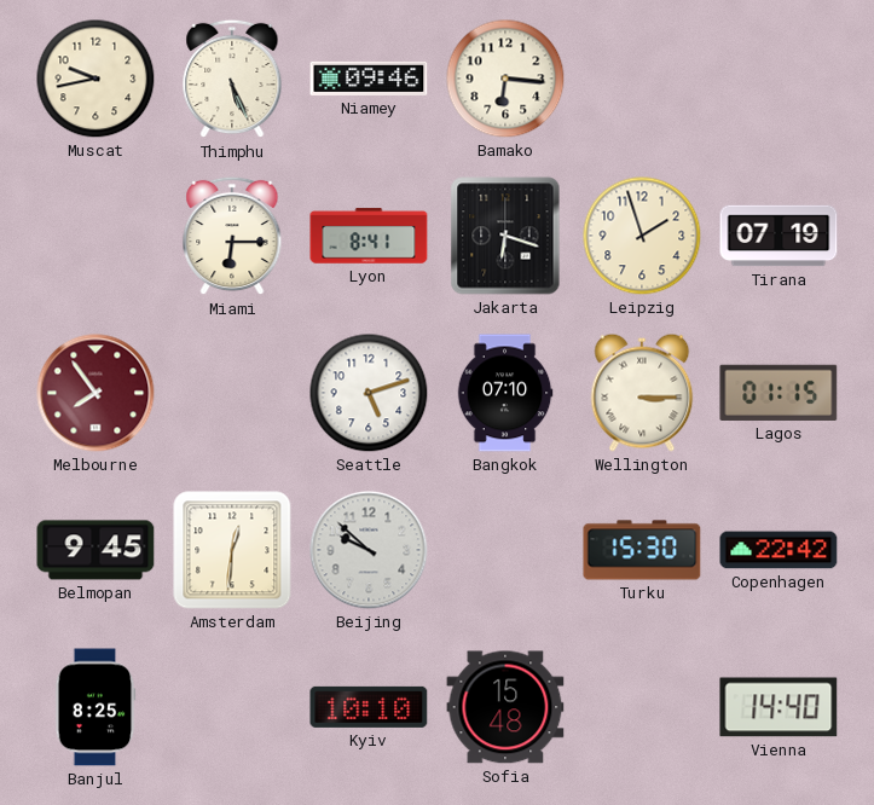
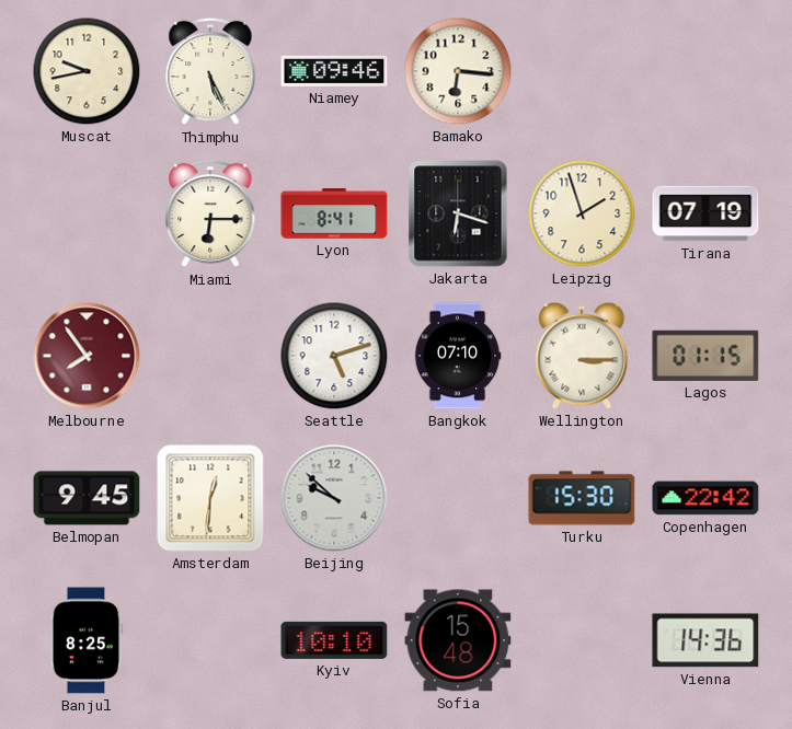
Vienna: 14:40 -> 14:36 (705, 640)
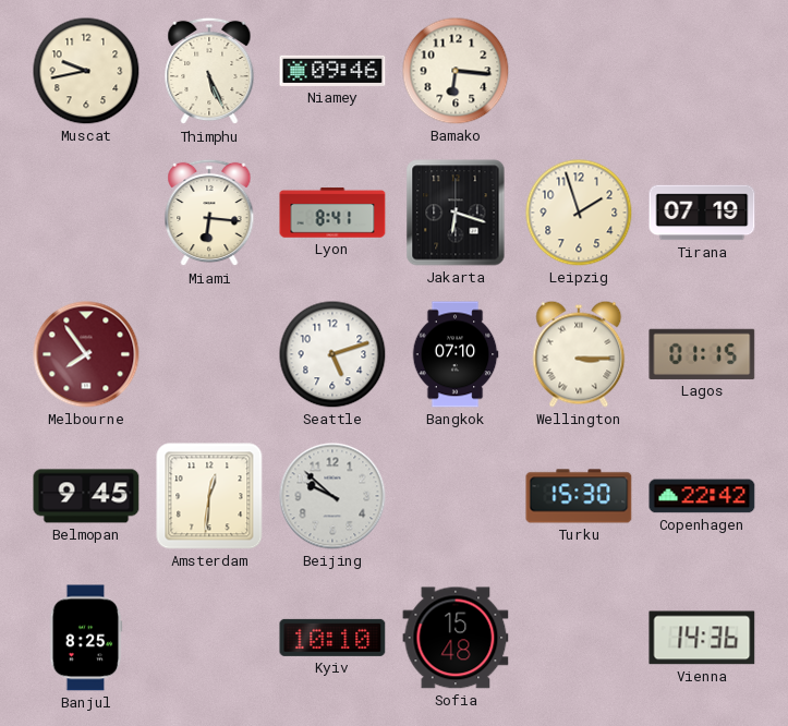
Miami: 6:15 -> 6:16 (209, 213)
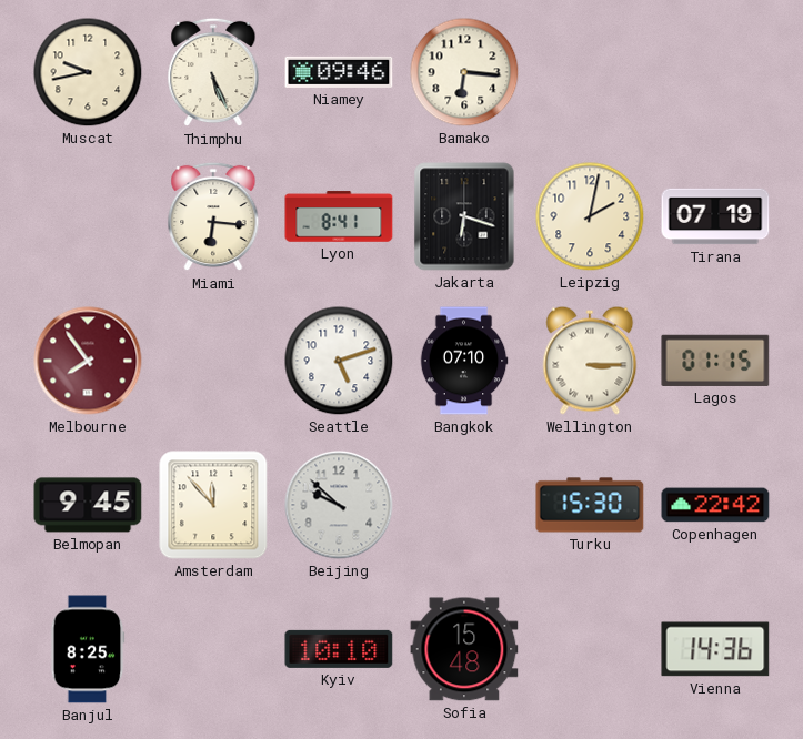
Leipzig: 1:57 -> 2:02 (590, 216)
Amsterdam: 12:31 -> 11:53 (213, 505)
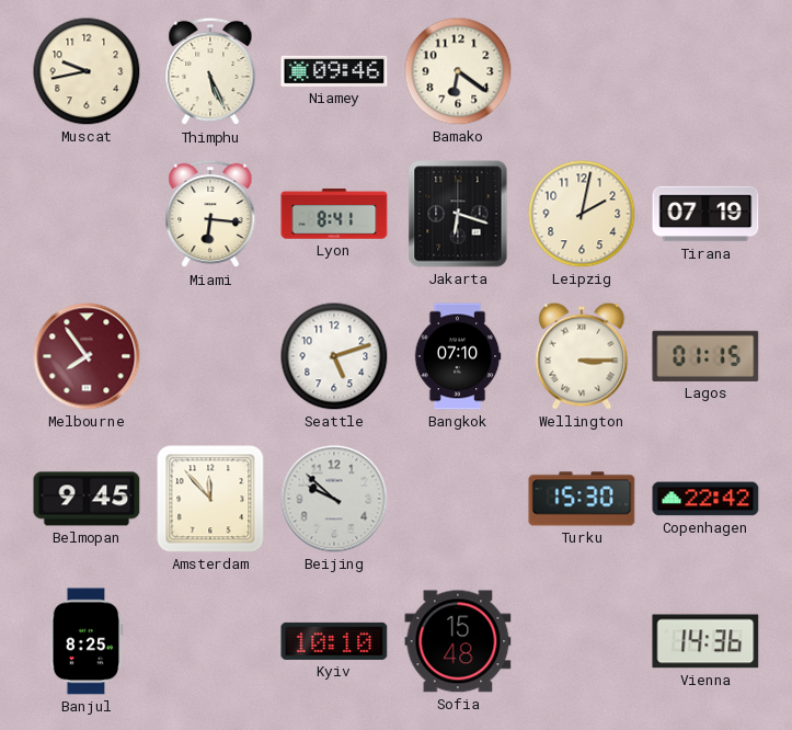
Bamako: 6:16 -> 6:21 (458, 71)
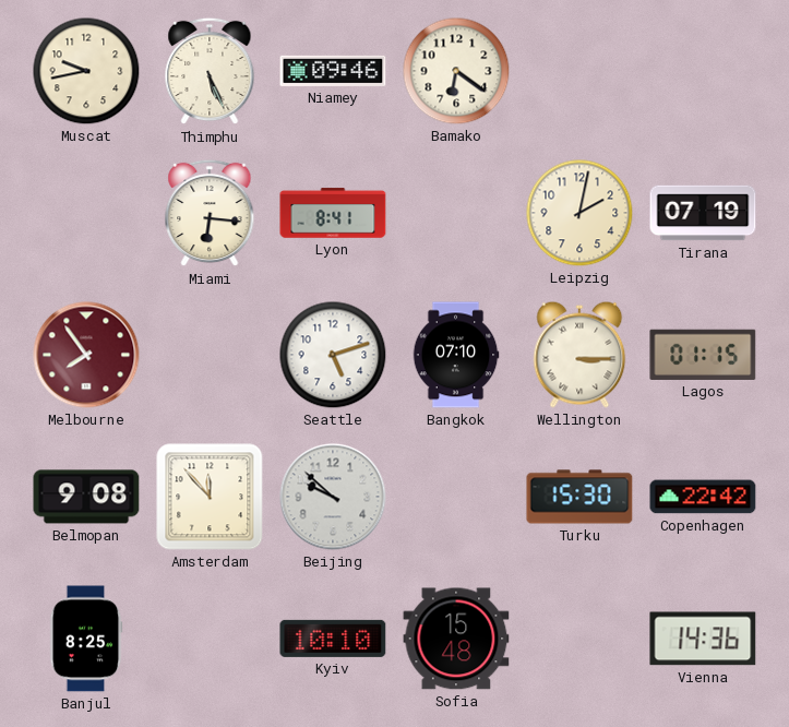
Jakarta: 6:18 -> none (458, 214)
Belmopan: 9:45 -> 9:08 (86, 497)
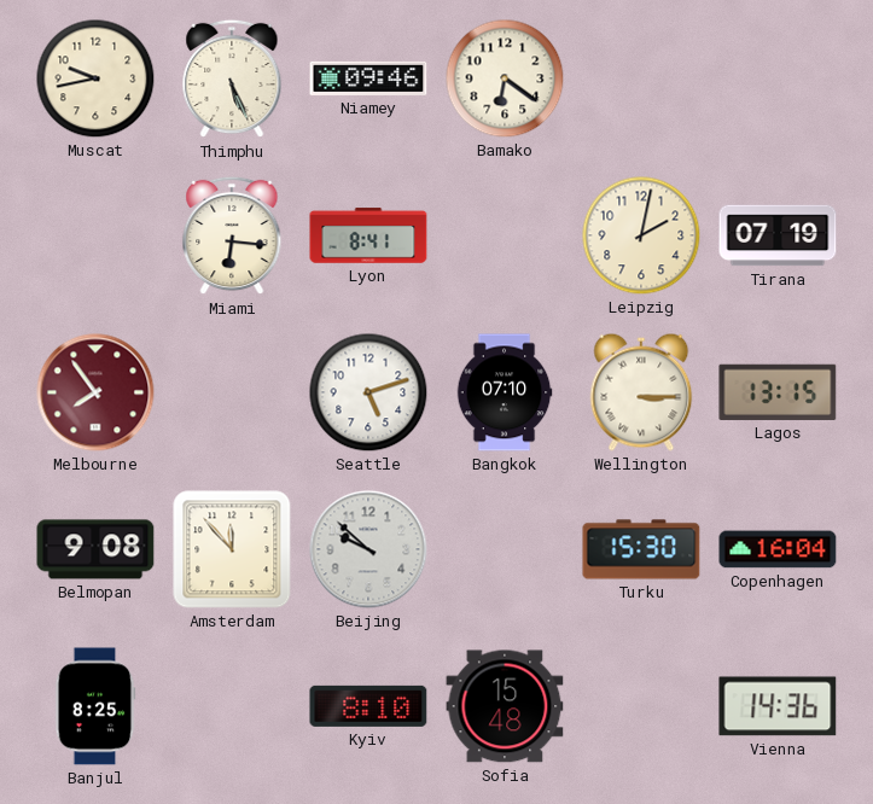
Lagos: 01:15 -> 13:15 (778, 392)
Copenhagen: 22:42 -> 16:04 (778, 549)
Kyiv: 10:10 -> 8:10 (368, 706)
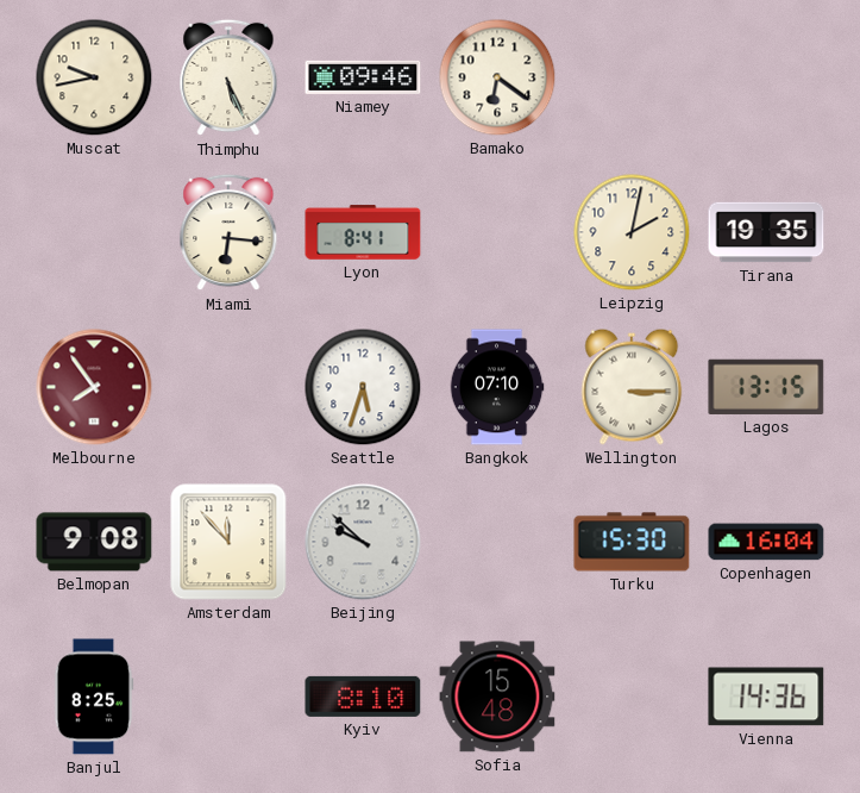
Tirana: 07:19 -> 19:35 (766, 232)
Seattle: 5:12 -> 5:33 (363, 387)
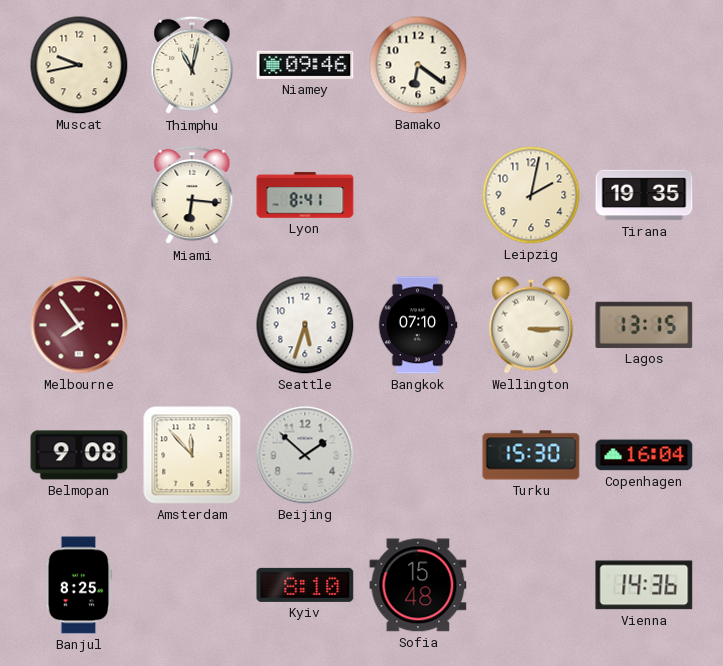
Thimphu: 5:26 -> 11:02 (192, 65)
Beijing: 9:52 -> 1:52 (305, 455)
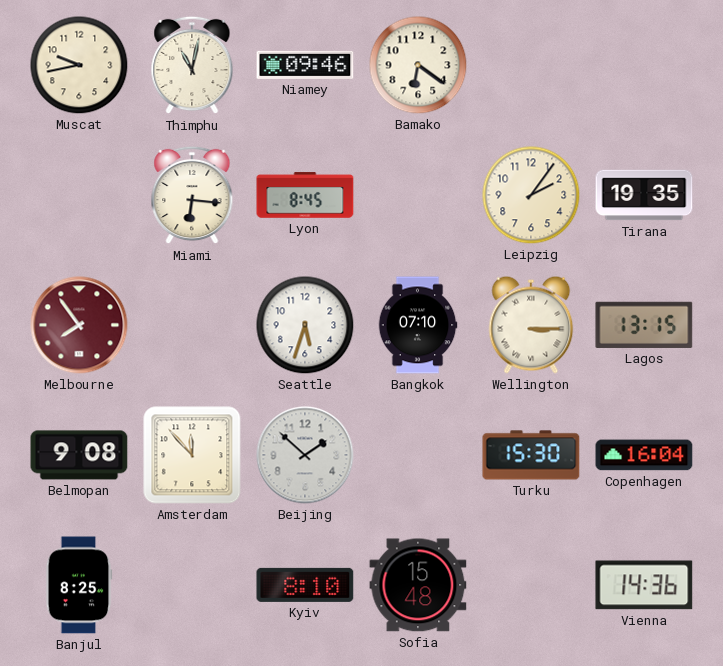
Lyon: 8:41 -> 8:45 (305, 195)
Leipzig: 2:02 -> 2:06 (531, 195)
